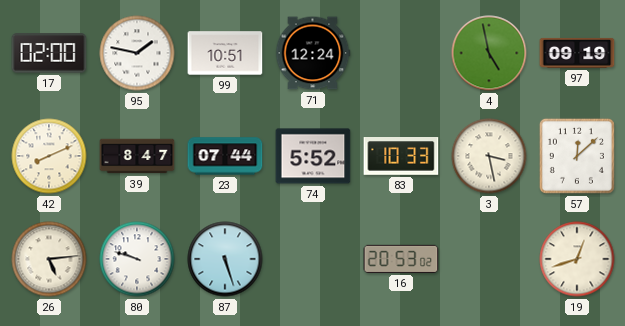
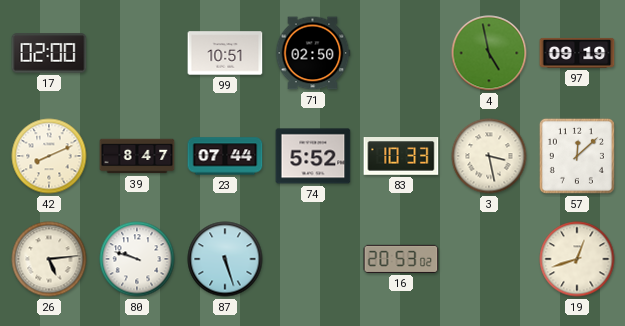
95: 1:47 -> none (137, 53)
71: 12:24 -> 02:50 (313, 53)
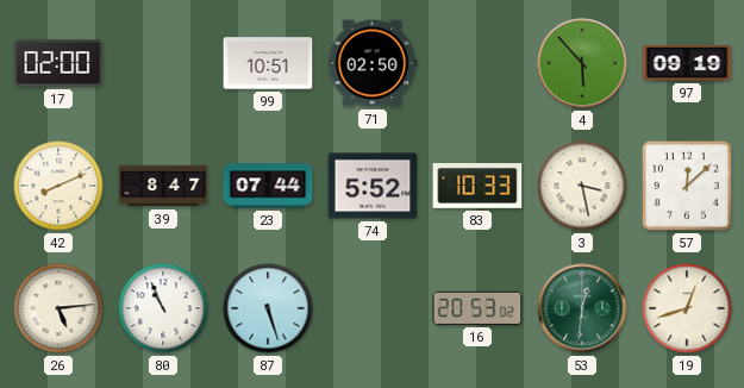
4: 4:58 -> 5:53 (582, 63)
80: 9:48 -> 10:56 (163, 308)
53: none -> 12:31 (582, 308)
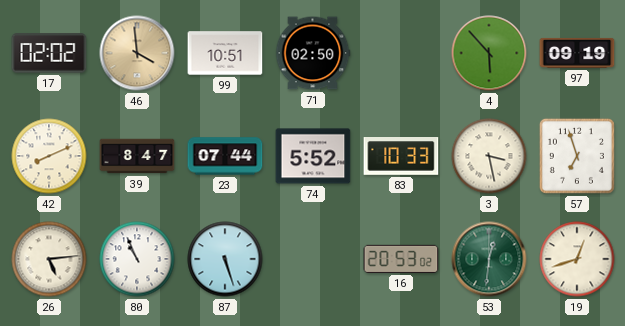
17: 02:00 -> 02:02 (49, 53)
46: none -> 3:59 (137, 53)
57: 12:08 -> 6:57 (577, 156)
